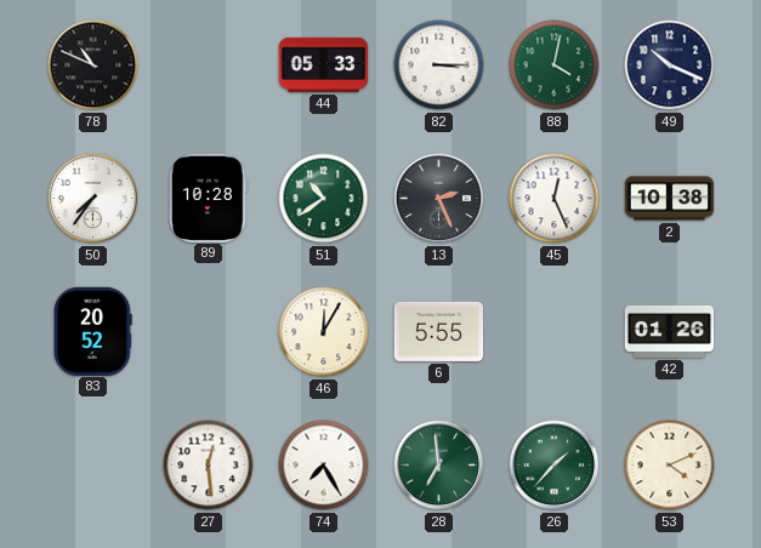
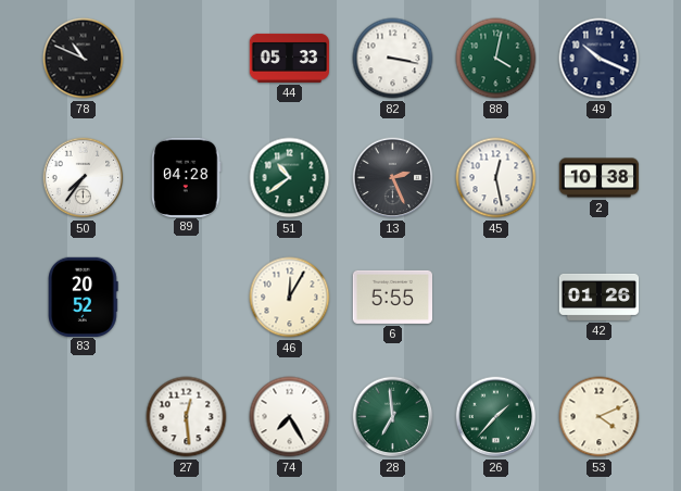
82: 3:15 -> 3:17 (393, 59)
89: 10:28 -> 04:28 (187, 177)
45: 12:26 -> 12:28 (496, 178)
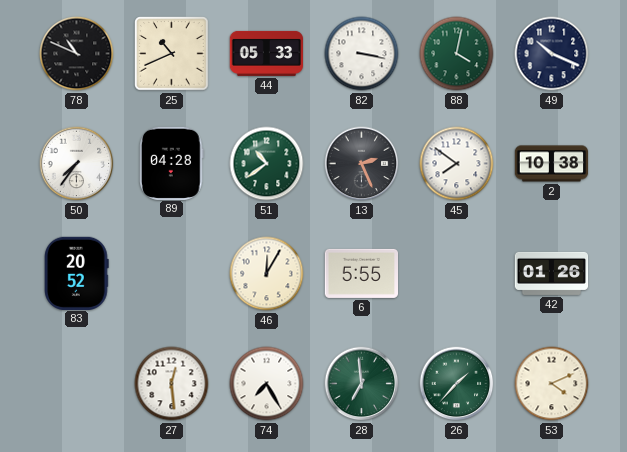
25: none -> 10:41 (172, 54)
45: 12:28 -> 7:51 (457, 164)
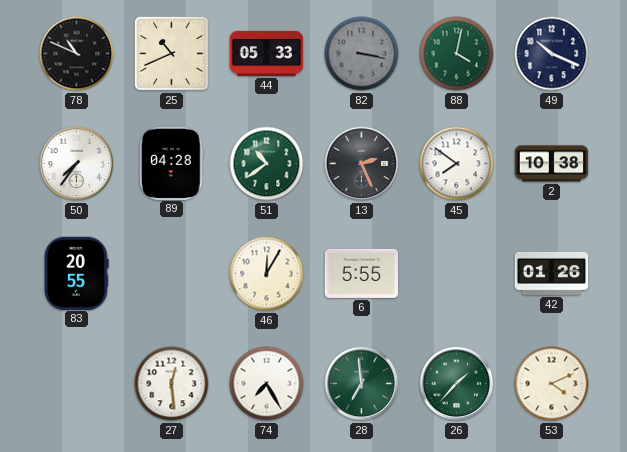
82 dial: white -> grey (362, 54)
83: 20:52 -> 20:55 (77, 273)
